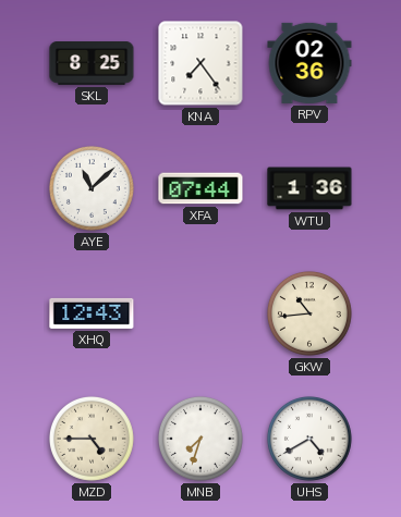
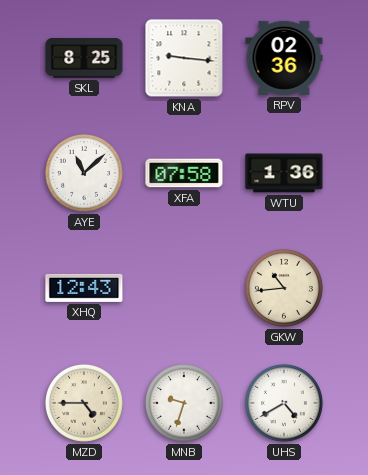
KNA: 7:24 -> 9:16 (184, 58)
XFA: 07:44 -> 07:58 (184, 173)
MNB: 7:33 -> 9:33 (184, 403)
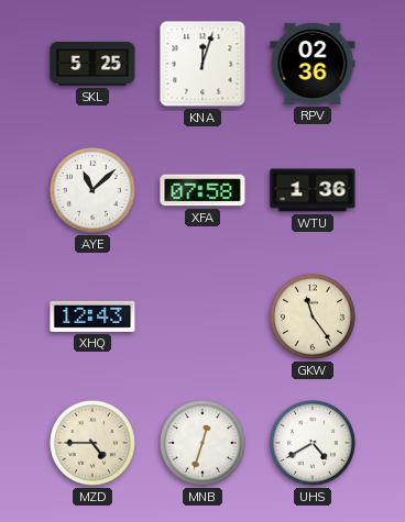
SKL: 8:25 -> 5:25 (92, 65)
KNA: 9:16 -> 12:03 (202, 64)
GKW: 10:44 -> 11:24 (313, 316)
MNB: 9:33 -> 12:33 (202, 443)
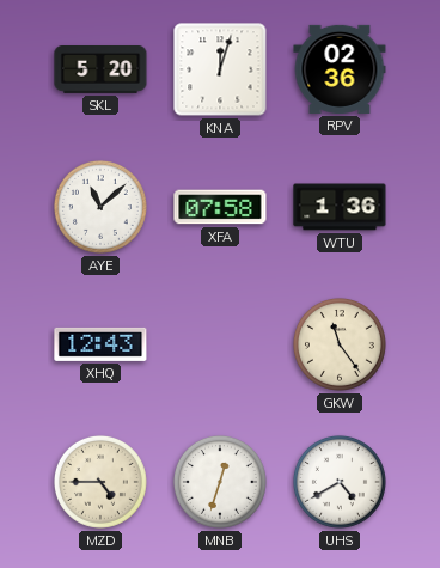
SKL: 5:25 -> 5:20 (100, 71)
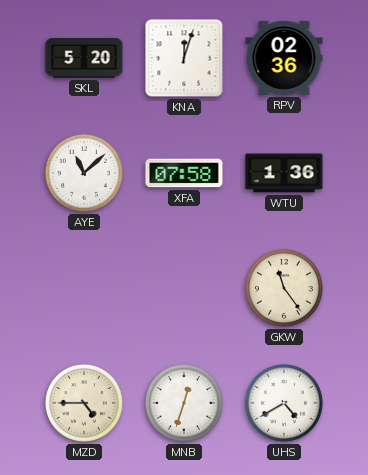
XHQ: 12:43 -> none (100, 344)
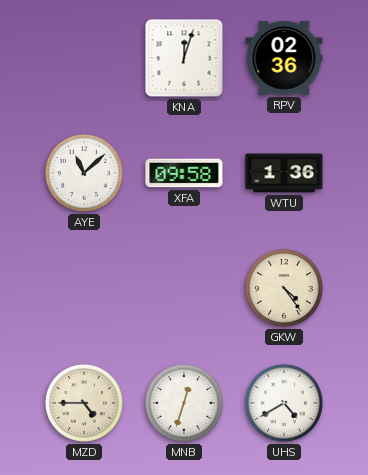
SKL: 5:20 -> none (84, 59)
XFA: 07:58 -> 09:58 (184, 173)
GKW: 11:24 -> 4:24 (284, 288)
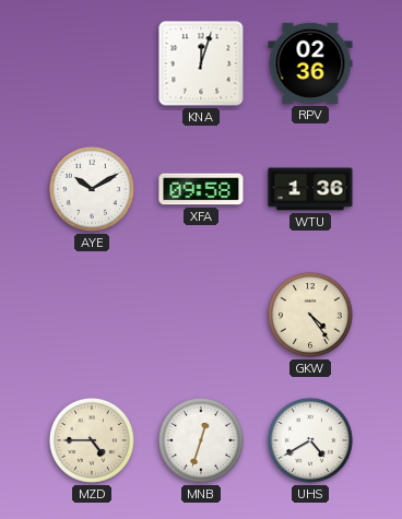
AYE: 11:08 -> 10:10 (92, 189)
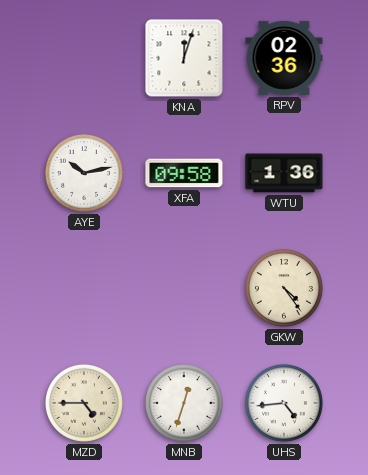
AYE: 10:10 -> 10:13 (84, 173)
UHS: 4:40 -> 4:44 (284, 403)
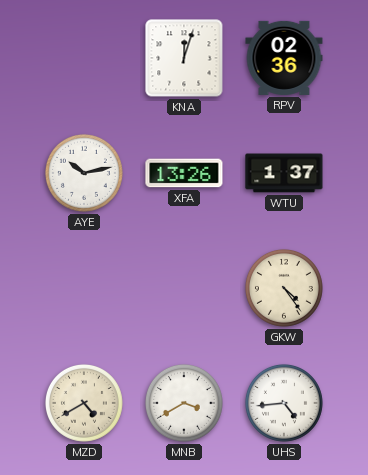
XFA: 09:58 -> 13:26 (184, 173)
WTU: 1:36 -> 1:37 (284, 173)
MZD: 4:45 -> 4:40 (84, 403)
MNB: 12:33 -> 3:40 (184, 403)
